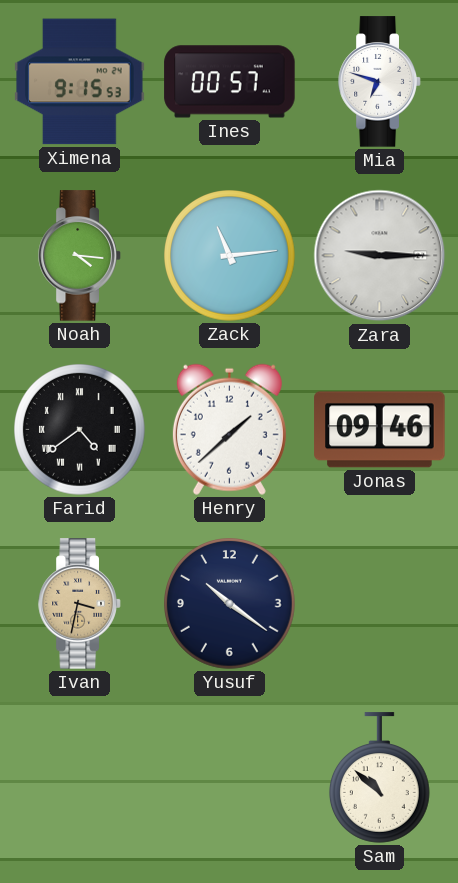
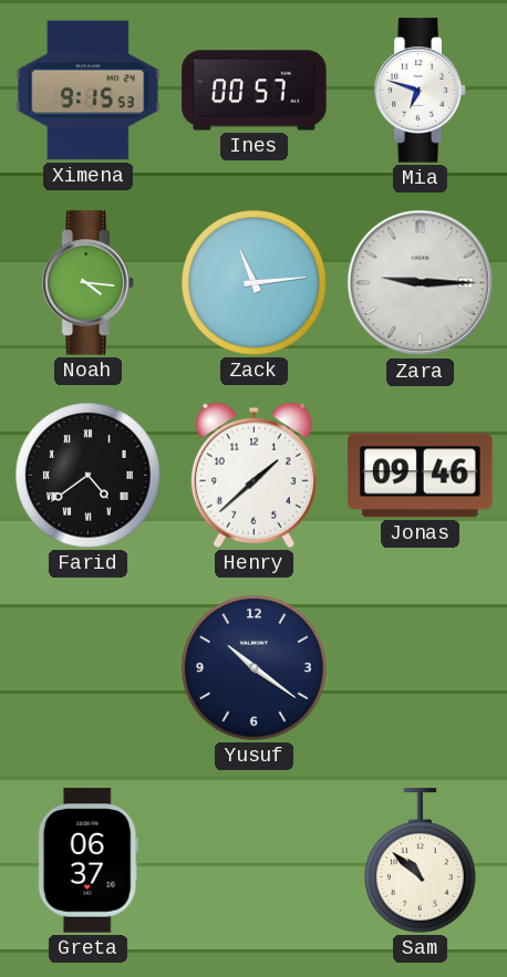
Ivan: 3:32 -> none (80, 604)
Greta: none -> 06:37 (87, 861)
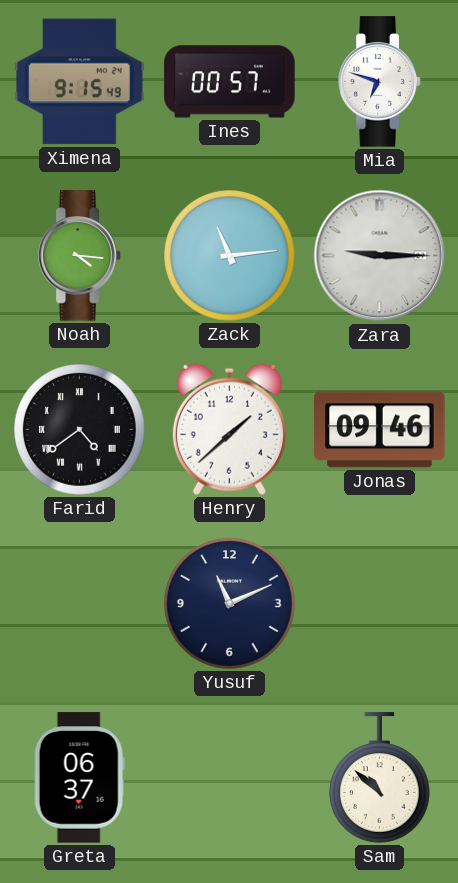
Ximena: 9:15:53 -> 9:15:49 (80, 82)
Yusuf: 10:21 -> 11:11 (230, 604)
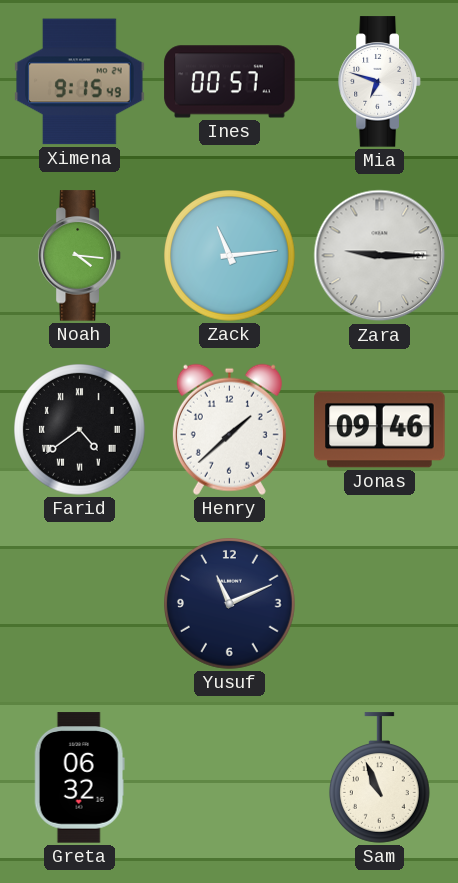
Greta: 06:37 -> 06:32 (79, 778)
Sam: 10:52 -> 10:56 (379, 778)
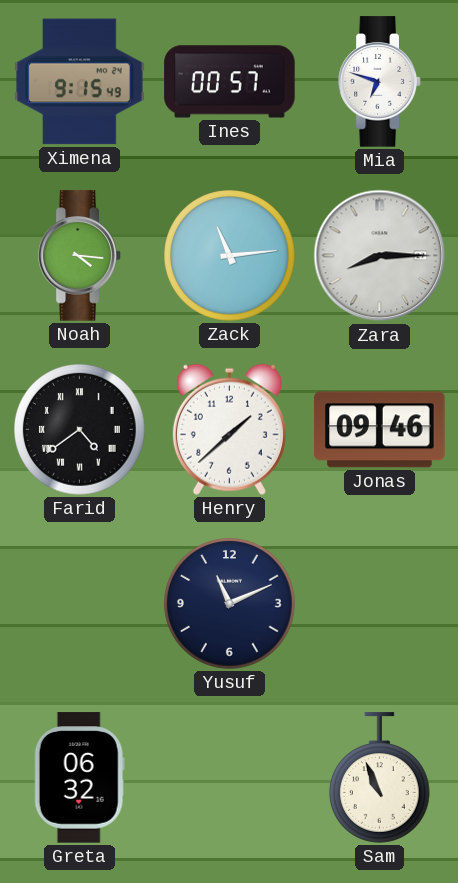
Zara: 9:15 -> 8:15 (380, 256)
